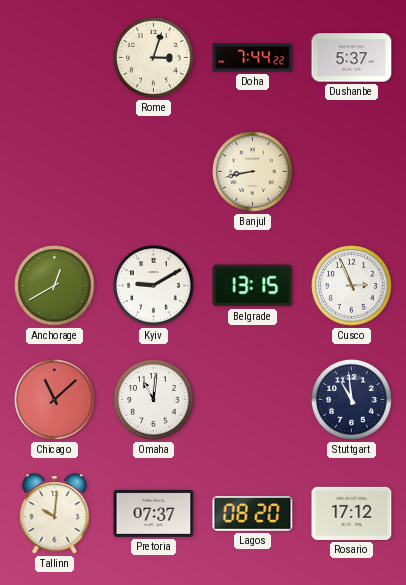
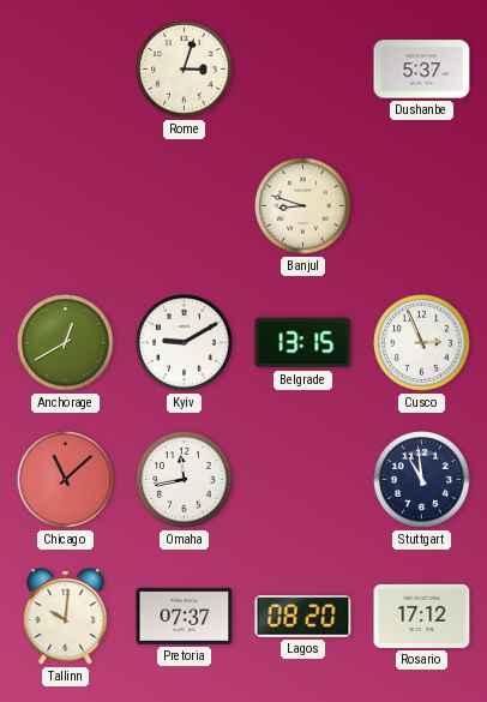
Doha: 7:44 -> none (253, 58)
Banjul: 8:43 -> 8:48 (303, 206)
Omaha: 11:01 -> 11:43 (185, 480)
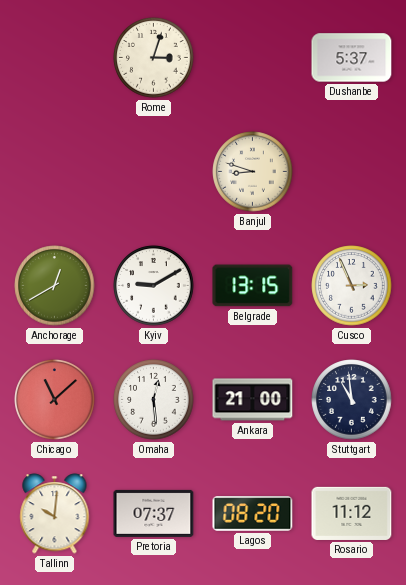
Omaha: 11:43 -> 12:29 (154, 400)
Ankara: none -> 21:00 (253, 400)
Rosario: 17:12 -> 11:12 (352, 513)
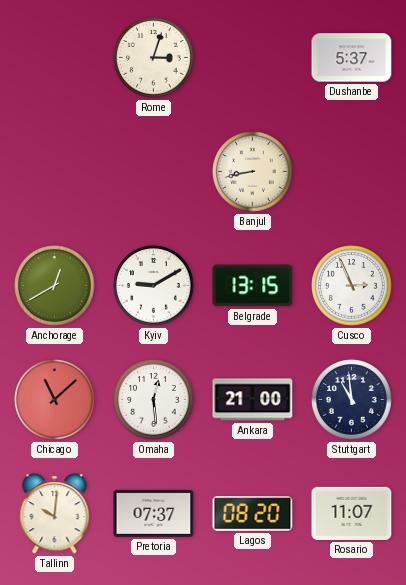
Banjul: 8:48 -> 8:43 (253, 172)
Rosario: 11:12 -> 11:07 (352, 513)
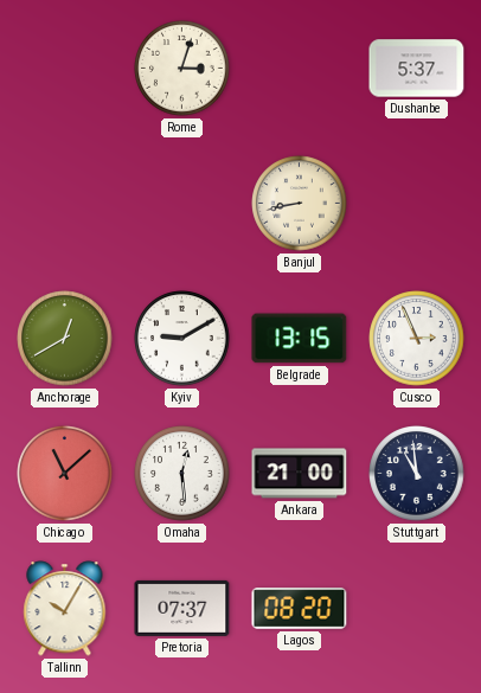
Tallinn: 10:01 -> 10:05 (65, 609)
Rosario: 11:07 -> none (352, 513)
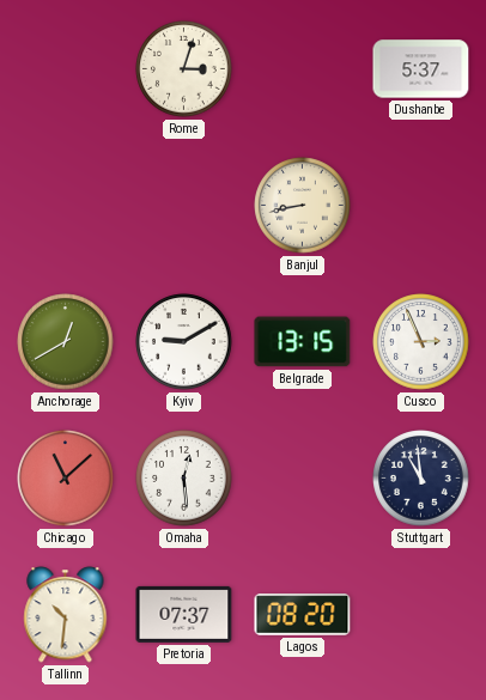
Ankara: 21:00 -> none (300, 474)
Tallinn: 10:05 -> 10:31 (66, 615)
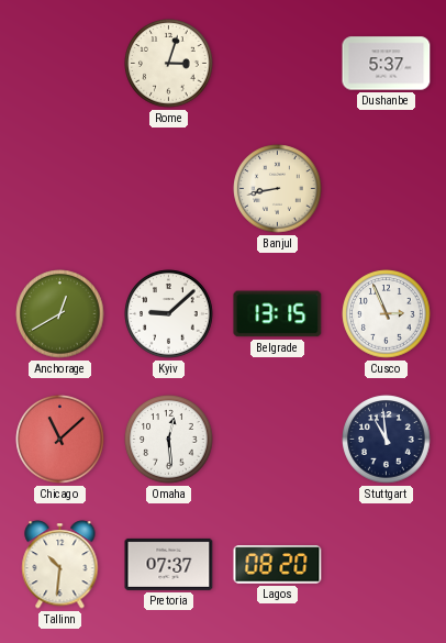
Kyiv: 9:10 -> 9:08 (169, 314)
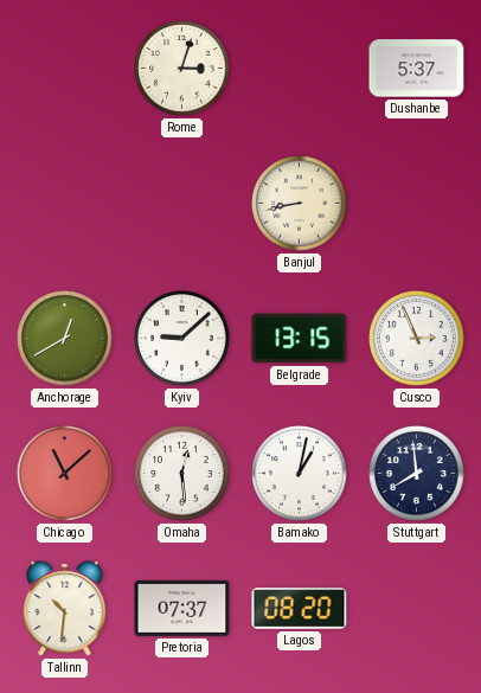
Bamako: none -> 1:02 (300, 474)
Stuttgart: 10:59 -> 7:59 (417, 474)
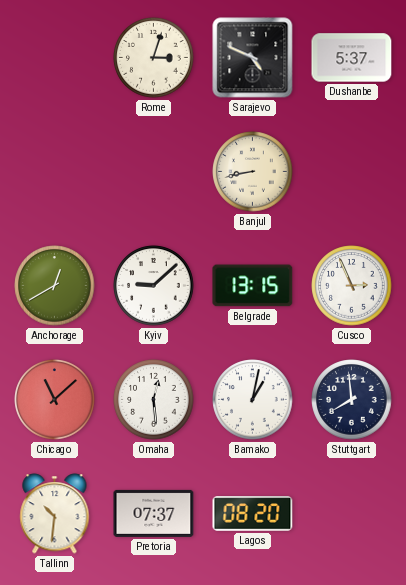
Sarajevo: none -> 4:49 (253, 58)
